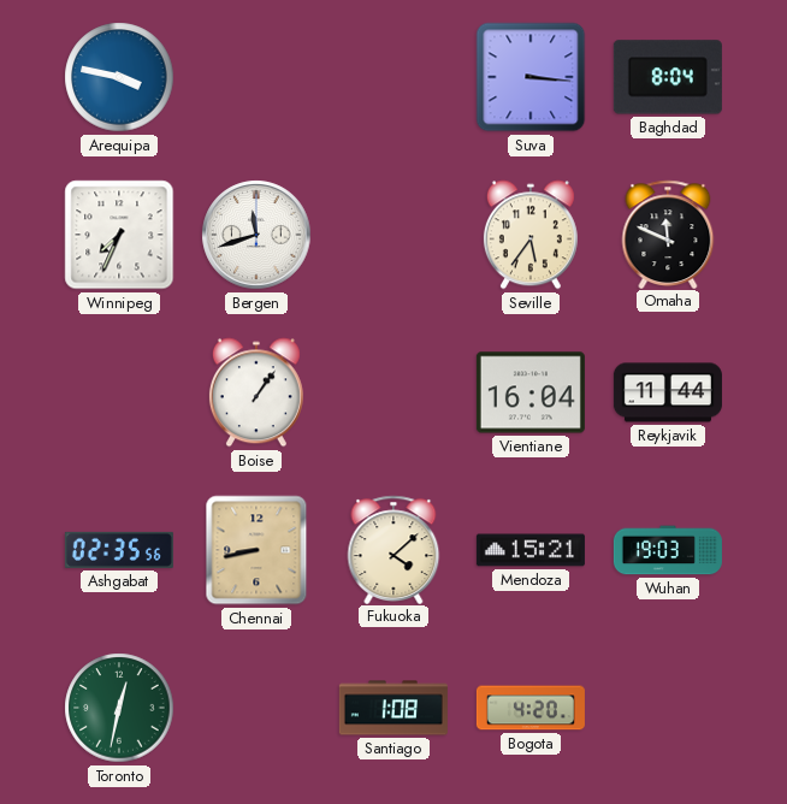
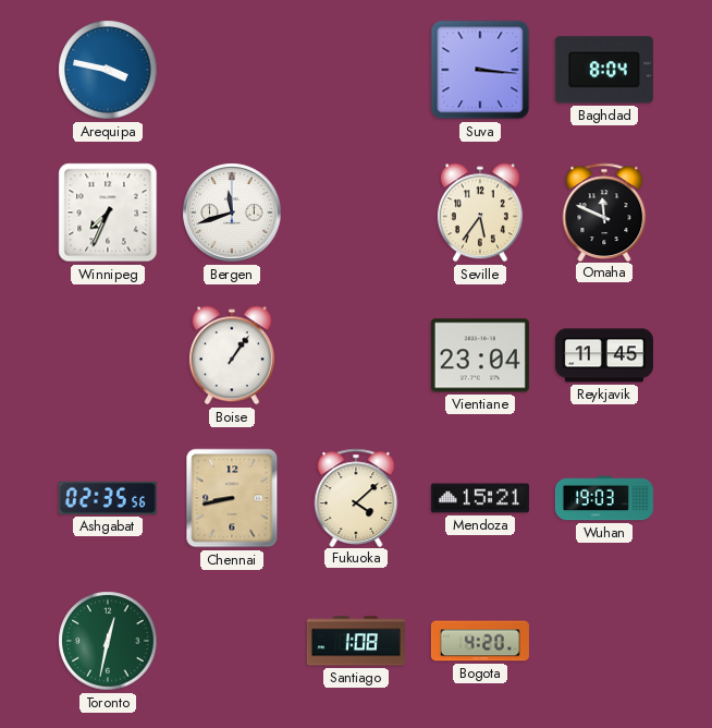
Vientiane: 16:04 -> 23:04 (480, 355)
Reykjavik: 11:44 -> 11:45 (604, 355)
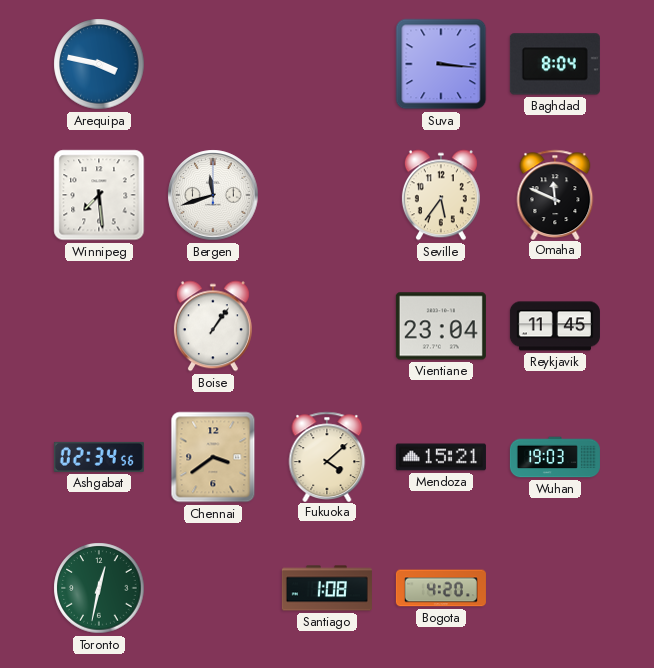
Winnipeg: 7:34 -> 7:29 (99, 195)
Ashgabat: 02:35 -> 02:34 (99, 457)
Chennai: 8:43 -> 3:39 (213, 457)
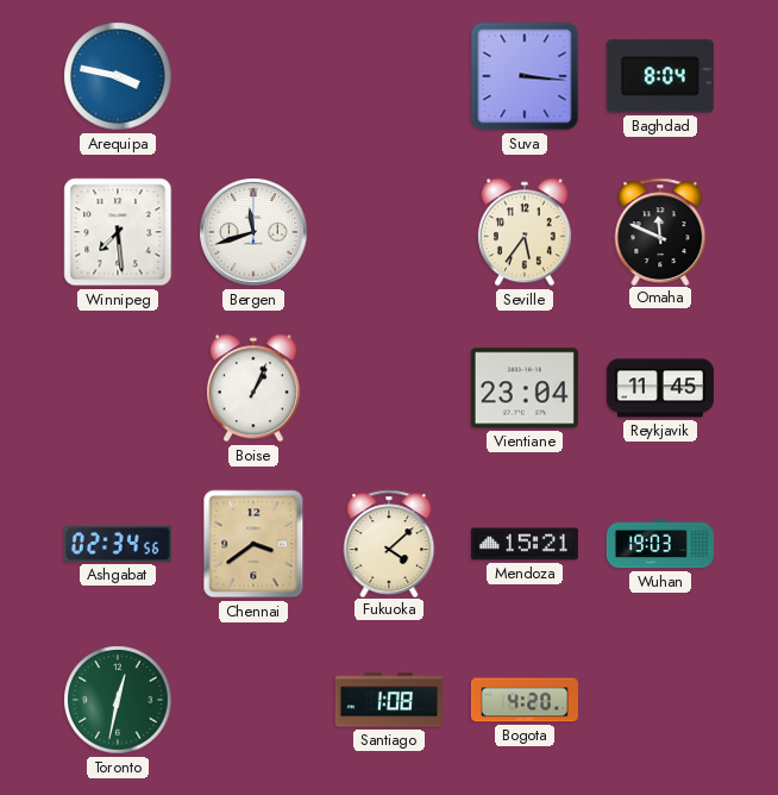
Boise: 1:06 -> 1:04 (253, 388)
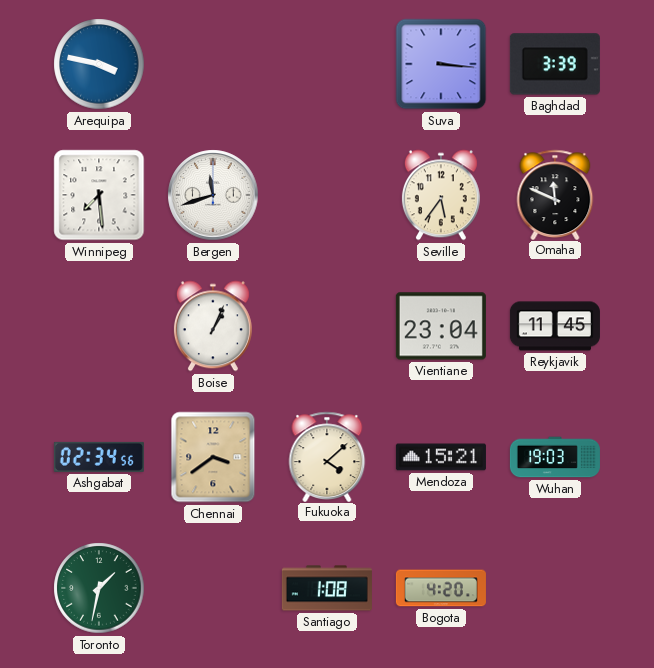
Baghdad: 8:04 -> 3:39 (555, 64)
Toronto: 12:32 -> 1:32 (99, 588)
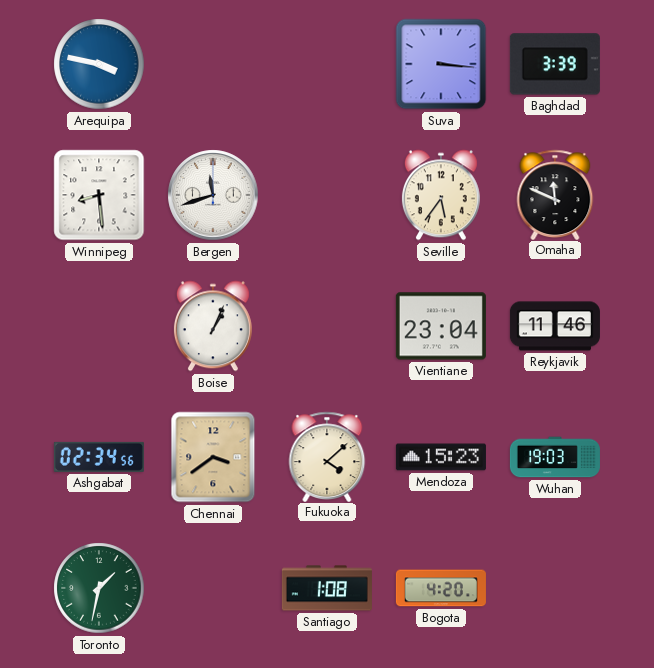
Winnipeg: 7:29 -> 8:29 (99, 195)
Reykjavik: 11:45 -> 11:46 (555, 326)
Mendoza: 15:21 -> 15:23 (441, 457)
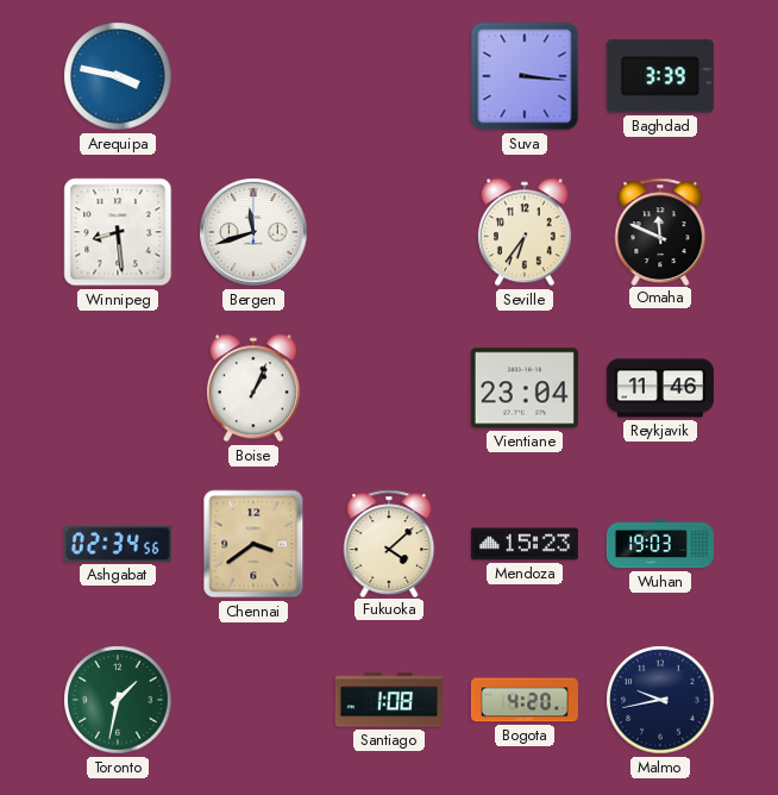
Seville: 5:36 -> 6:36 (525, 232)
Malmo: none -> 9:43 (660, 700)
